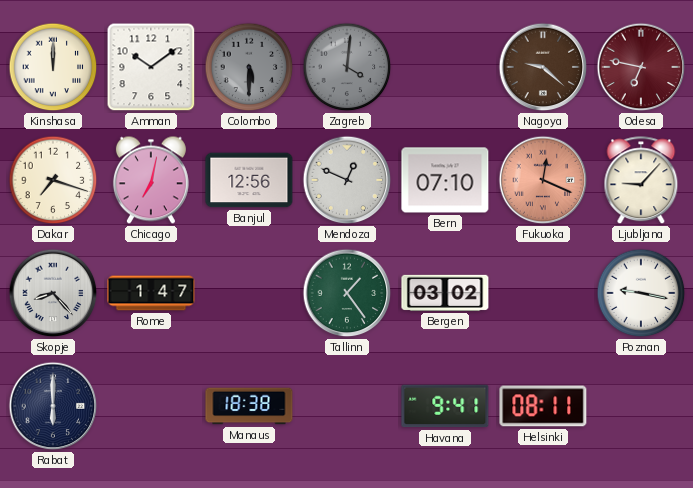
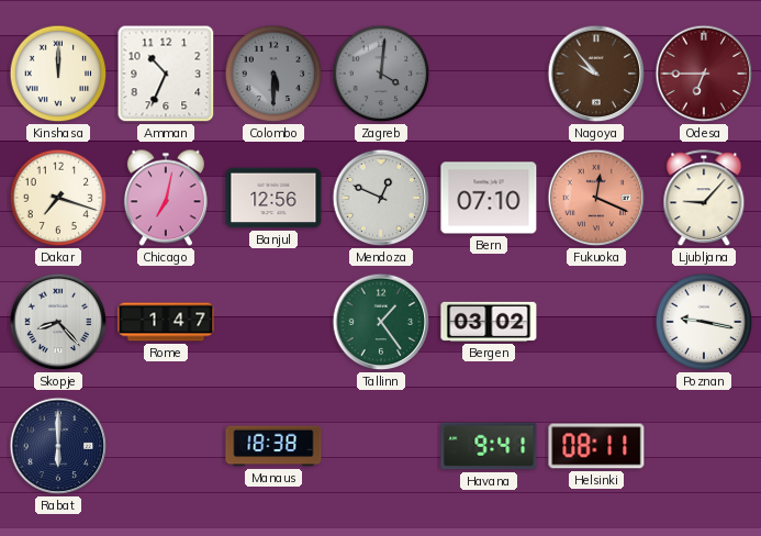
Amman: 10:09 -> 10:34 (166, 74)
Nagoya: 9:22 -> 9:53 (596, 74)
Odesa: 6:47 -> 6:45 (704, 74)
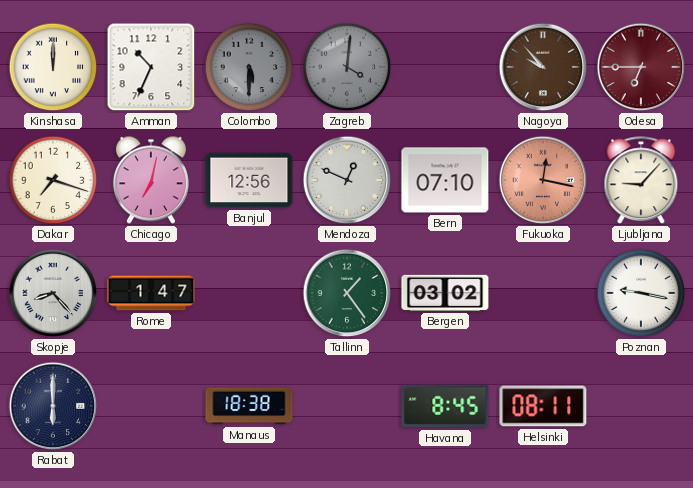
Fukuoka: 12:19 -> 12:17 (543, 180)
Havana: 9:41 -> 8:45 (445, 406)
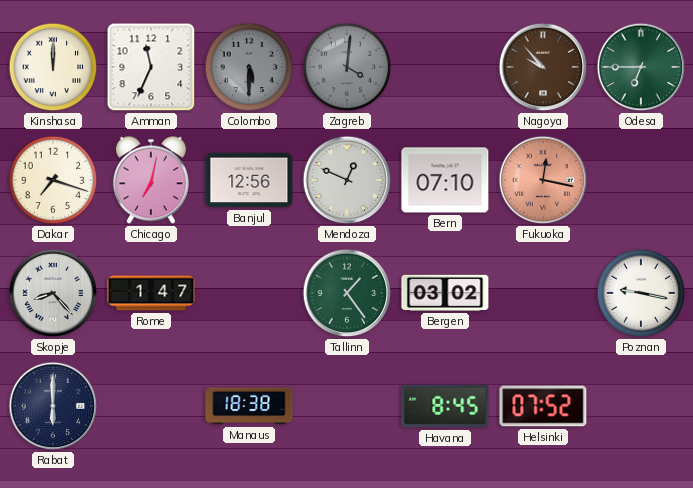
Amman: 10:34 -> 11:34 (151, 67)
Odesa dial: burgundy -> green (641, 67)
Ljubljana: 9:07 -> none (641, 181)
Helsinki: 08:11 -> 07:52 (543, 406)
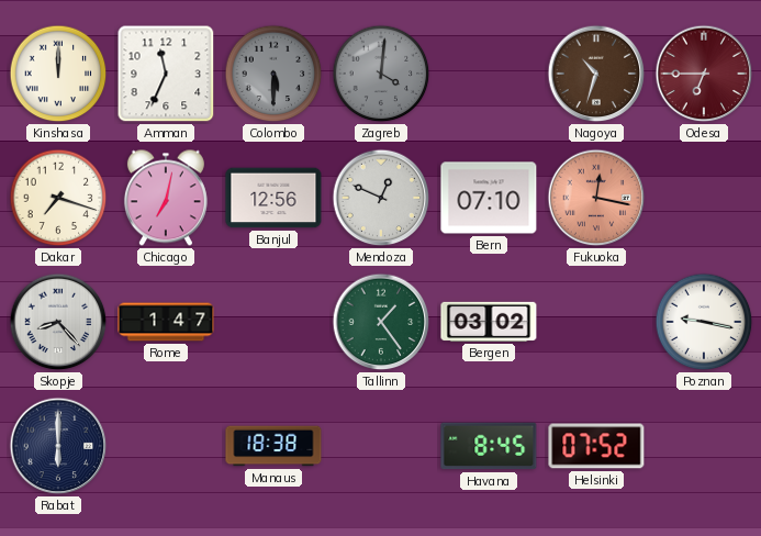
Nagoya: 9:53 -> 10:33 (596, 74)
Odesa dial: green -> burgundy (704, 74)
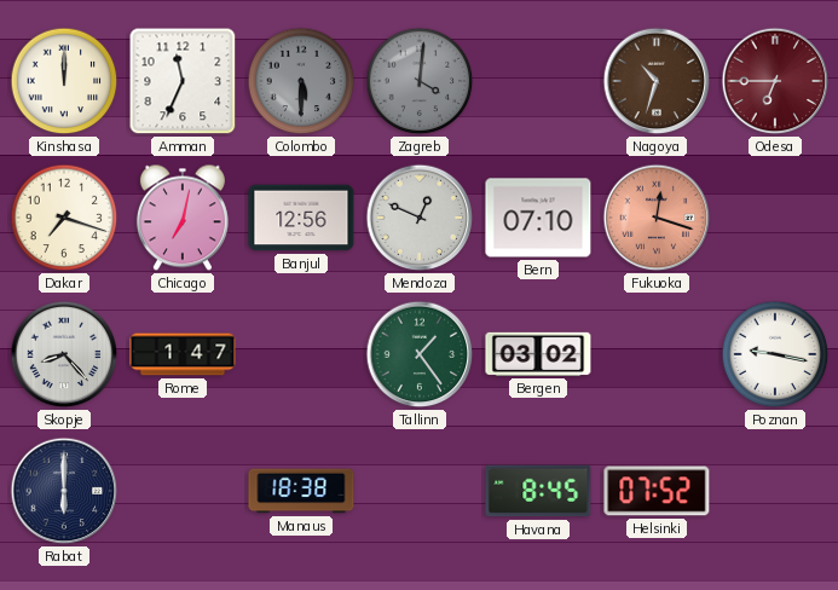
Fukuoka: 12:17 -> 12:18 (657, 218)
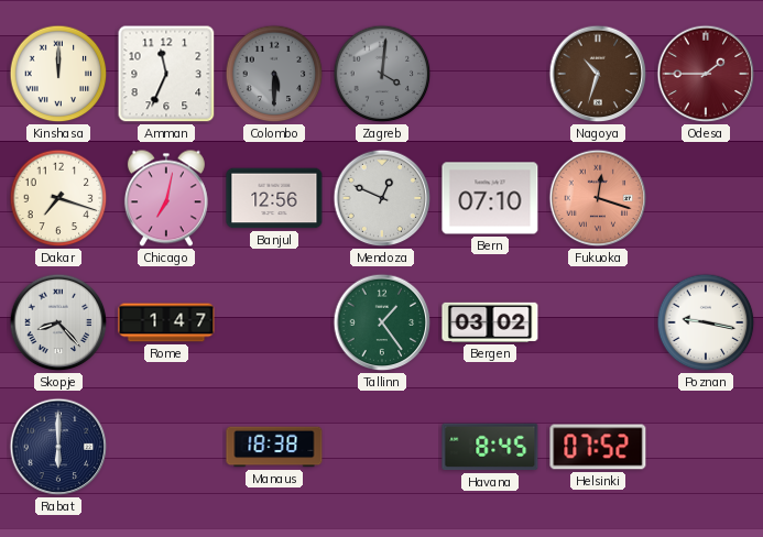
Odesa: 6:45 -> 1:45 (706, 74)
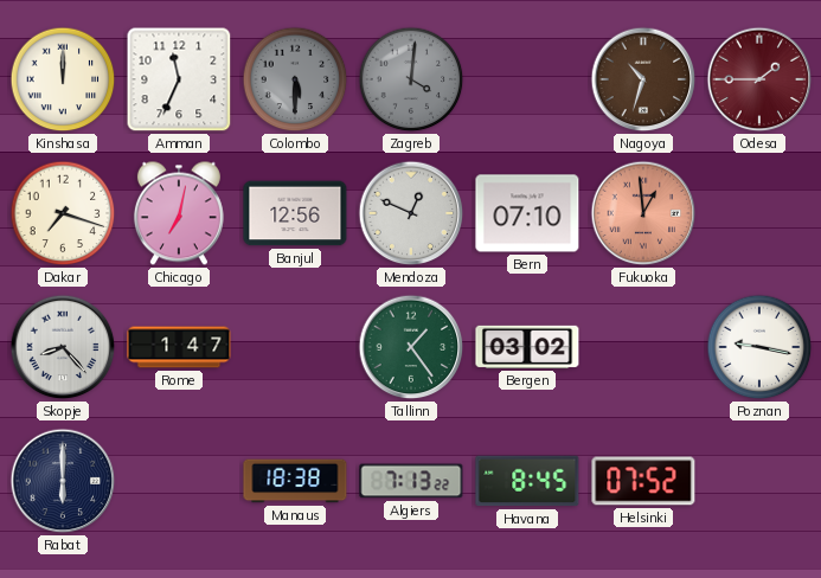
Fukuoka: 12:18 -> 12:59 (643, 213)
Algiers: none -> 7:13 (411, 481)
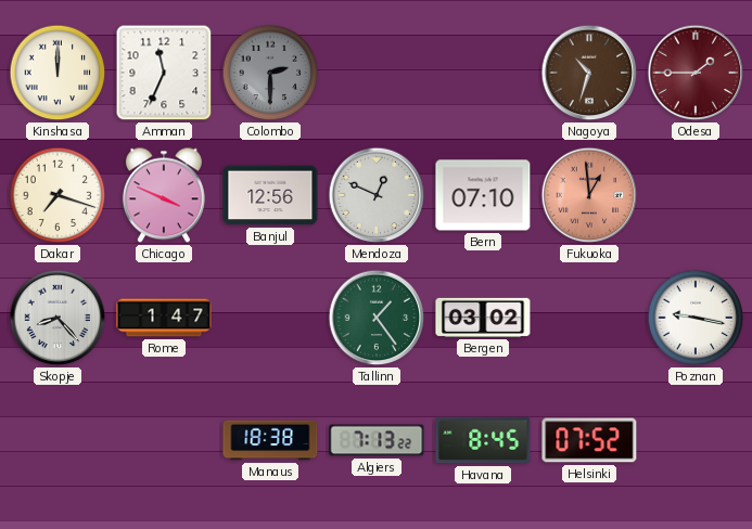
Colombo: 5:30 -> 2:30 (270, 73)
Zagreb: 4:01 -> none (411, 79)
Chicago: 7:02 -> 3:49 (164, 195)
Rabat: 6:00 -> none (63, 481)
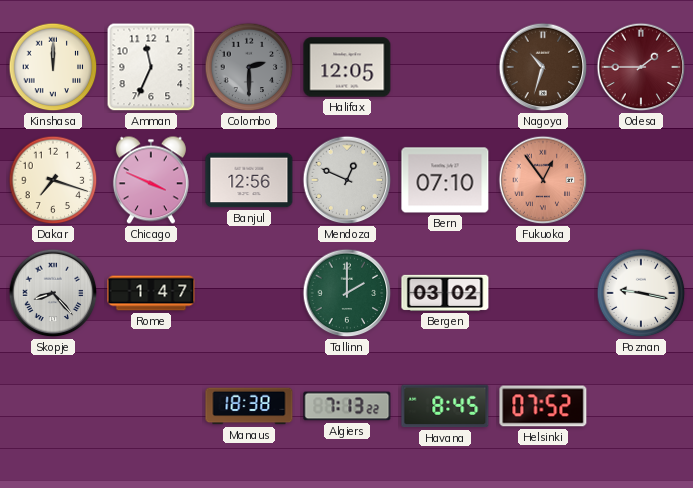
Halifax: none -> 12:05 (347, 67)
Fukuoka: 12:59 -> 12:54 (543, 180)
Tallinn: 1:24 -> 2:00 (347, 293)
